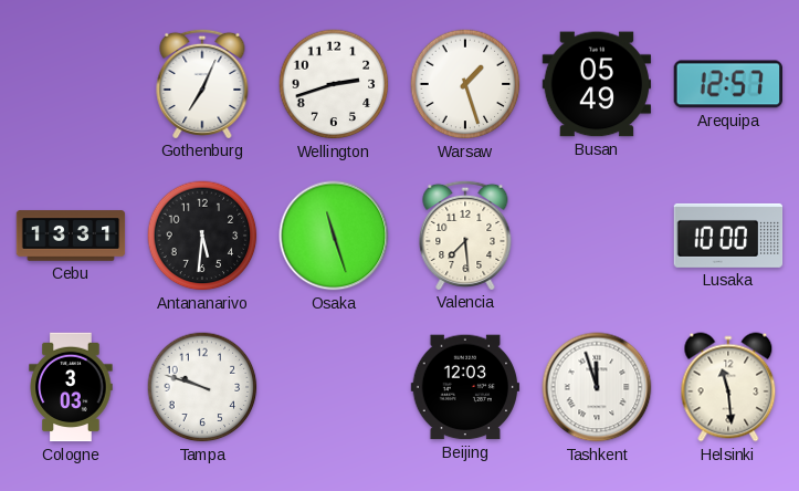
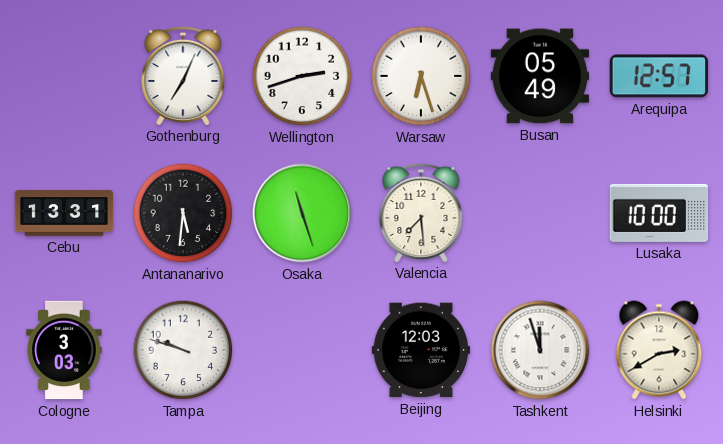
Warsaw: 1:27 -> 6:27 (421, 76)
Helsinki: 11:29 -> 2:40 (659, 350)
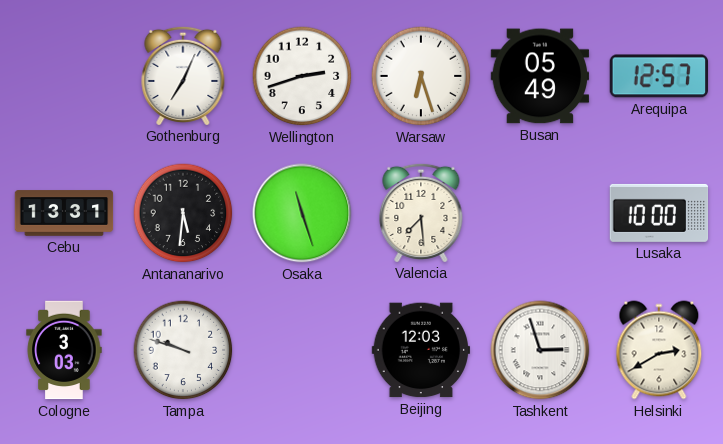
Tashkent: 11:57 -> 2:57 (540, 350)
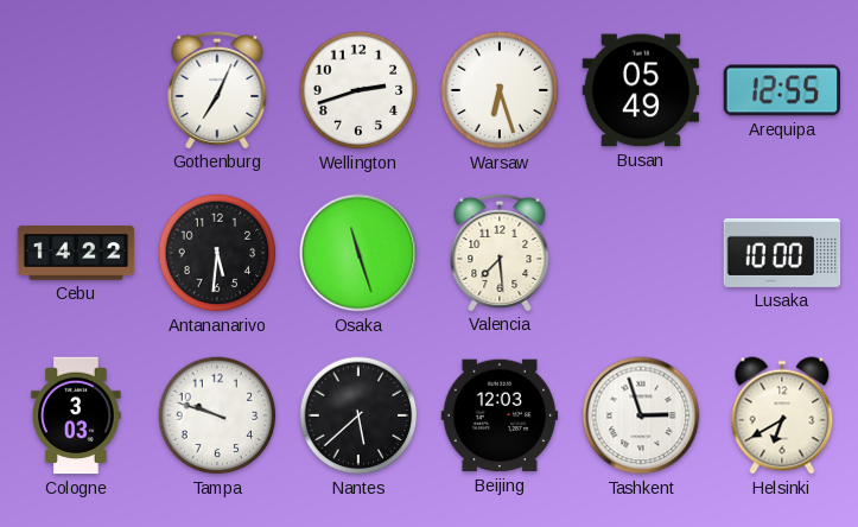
Arequipa: 12:57 -> 12:55 (781, 90)
Cebu: 13:31 -> 14:22 (76, 253)
Nantes: none -> 5:38 (358, 415)
Helsinki: 2:40 -> 6:40 (782, 415)
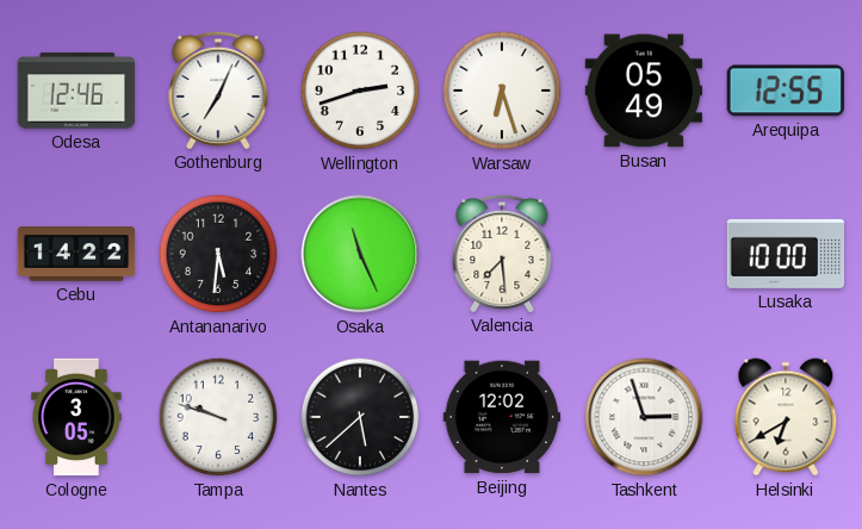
Odesa: none -> 12:46 (76, 91)
Osaka: 11:27 -> 11:26 (360, 254)
Cologne: 3:03 -> 3:05 (76, 417)
Beijing: 12:03 -> 12:02 (502, 417)
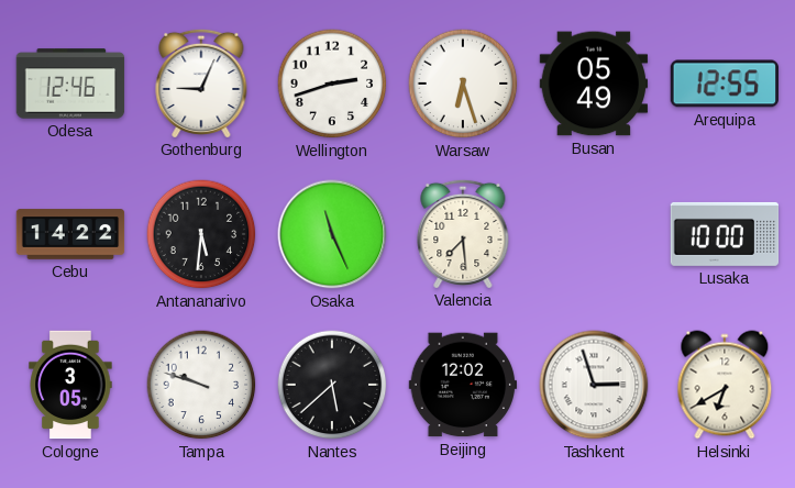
Gothenburg: 7:04 -> 9:04 (201, 82)
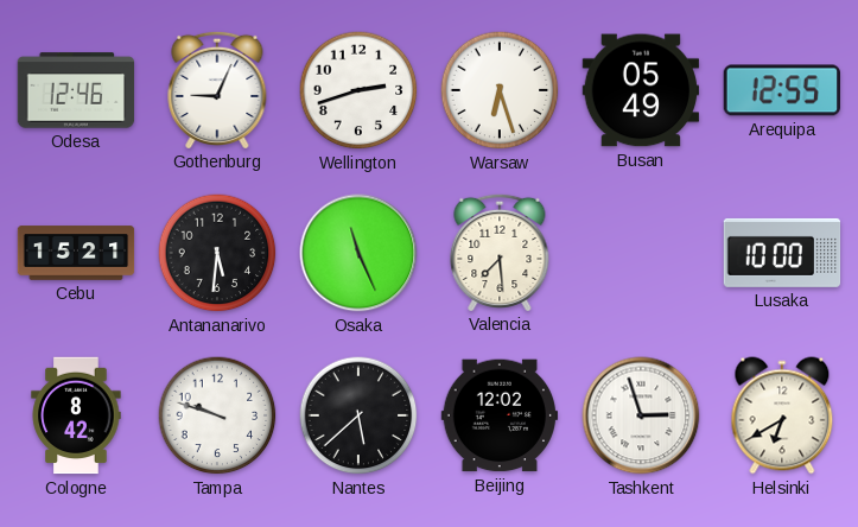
Cebu: 14:22 -> 15:21 (76, 253)
Cologne: 3:05 -> 8:42 (76, 415)
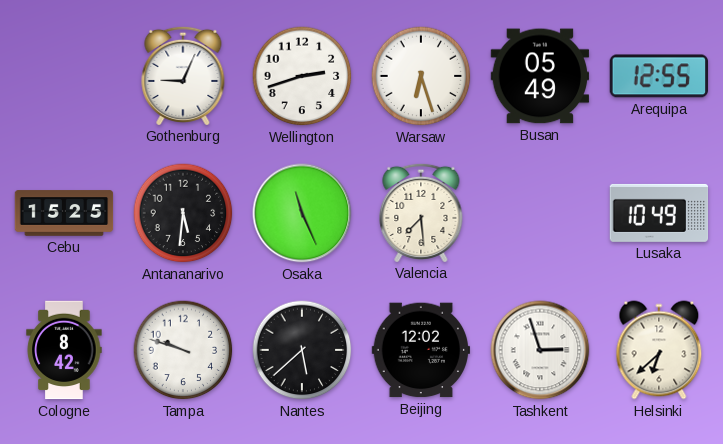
Odesa: 12:46 -> none (76, 90)
Cebu: 15:21 -> 15:25 (64, 213)
Lusaka: 10:00 -> 10:49 (659, 213)
Helsinki: 6:40 -> 6:38 (659, 350)
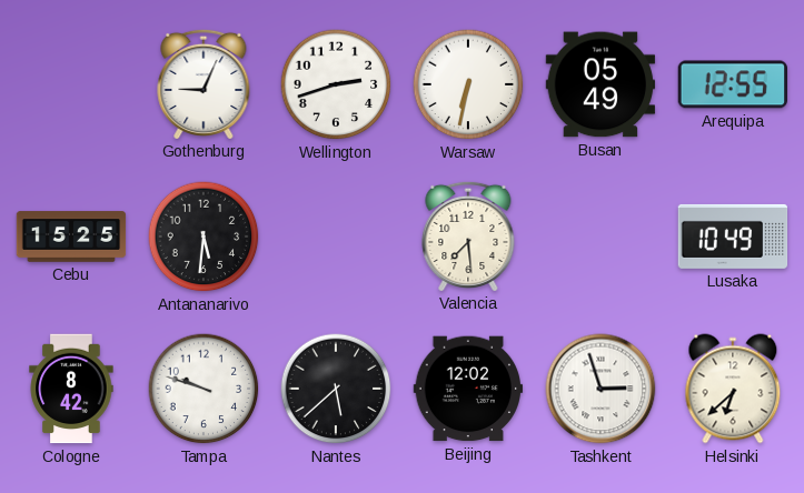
Warsaw: 6:27 -> 6:32 (468, 84)
Osaka: 11:26 -> none (302, 213)
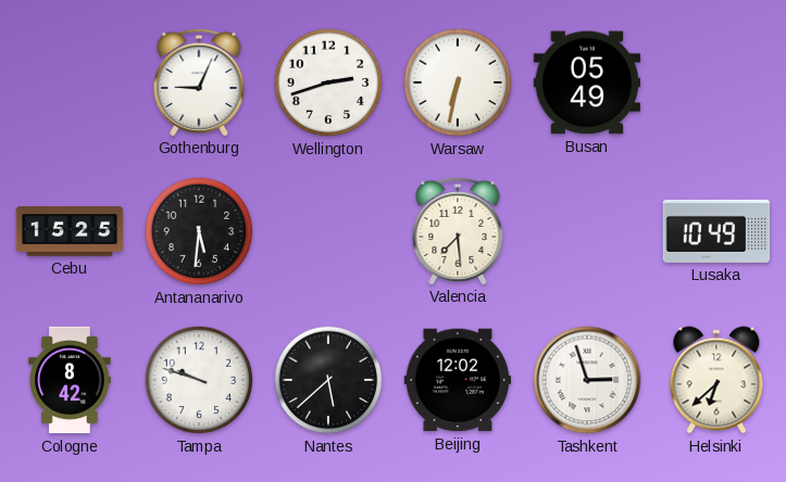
Arequipa: 12:55 -> none (732, 84)
